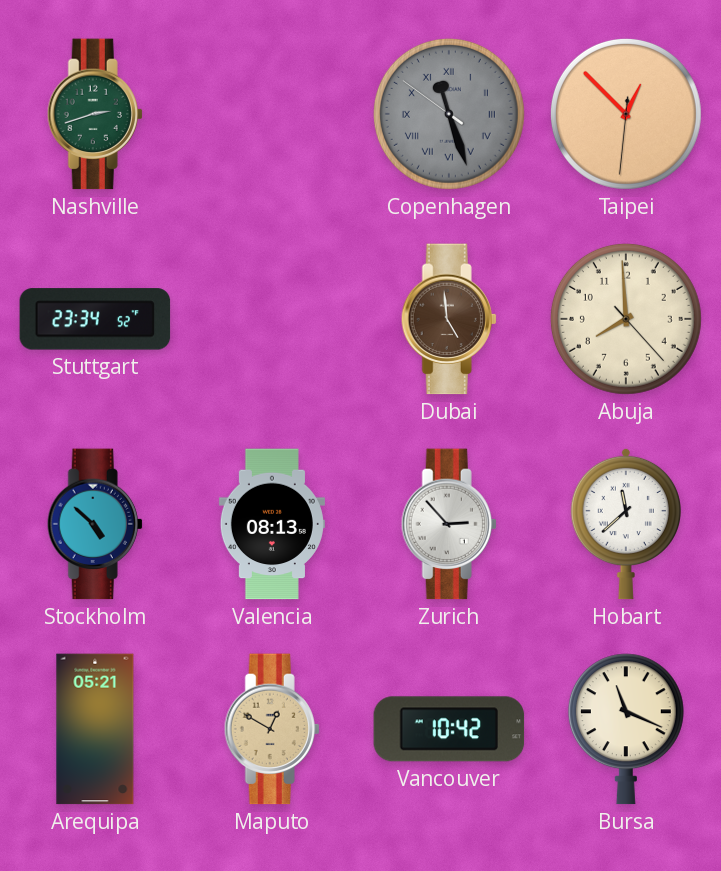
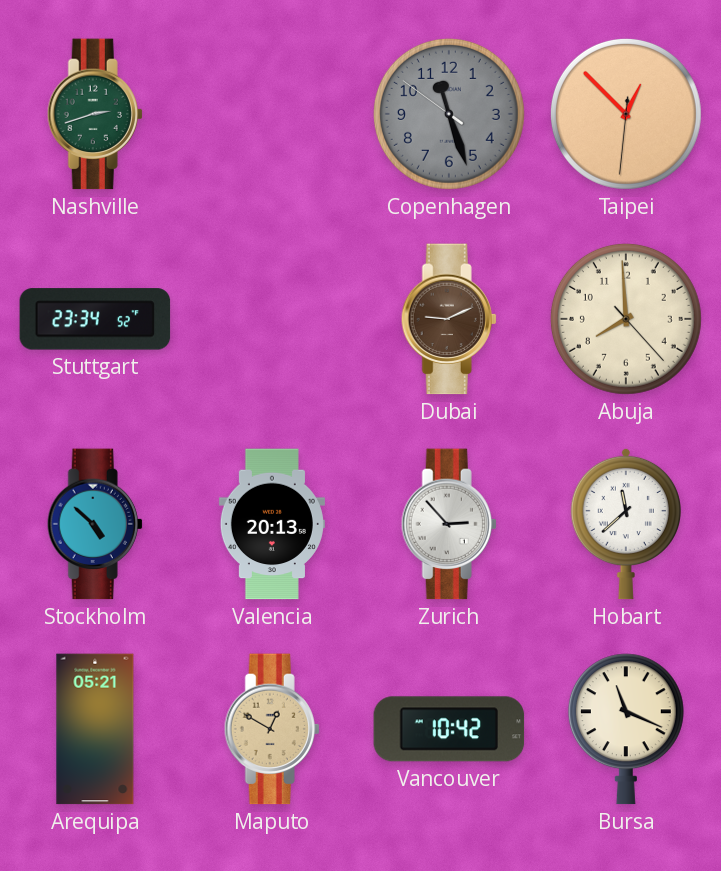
Copenhagen numerals: Roman -> Arabic (449, 114)
Dubai: 4:59 -> 9:11 (449, 319)
Valencia: 08:13 -> 20:13 (272, 524)
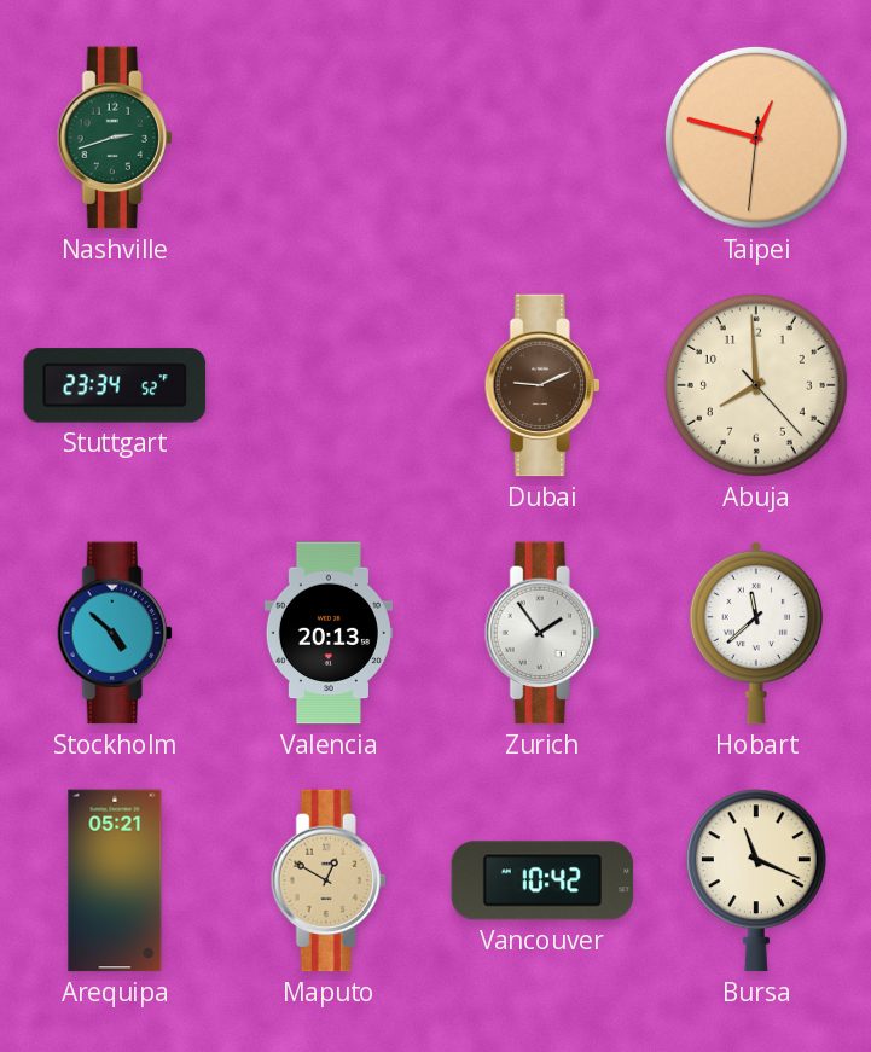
Copenhagen: 11:26 -> none (449, 114)
Taipei: 12:52 -> 12:47 (756, 138)
Zurich: 2:53 -> 1:54 (542, 633)
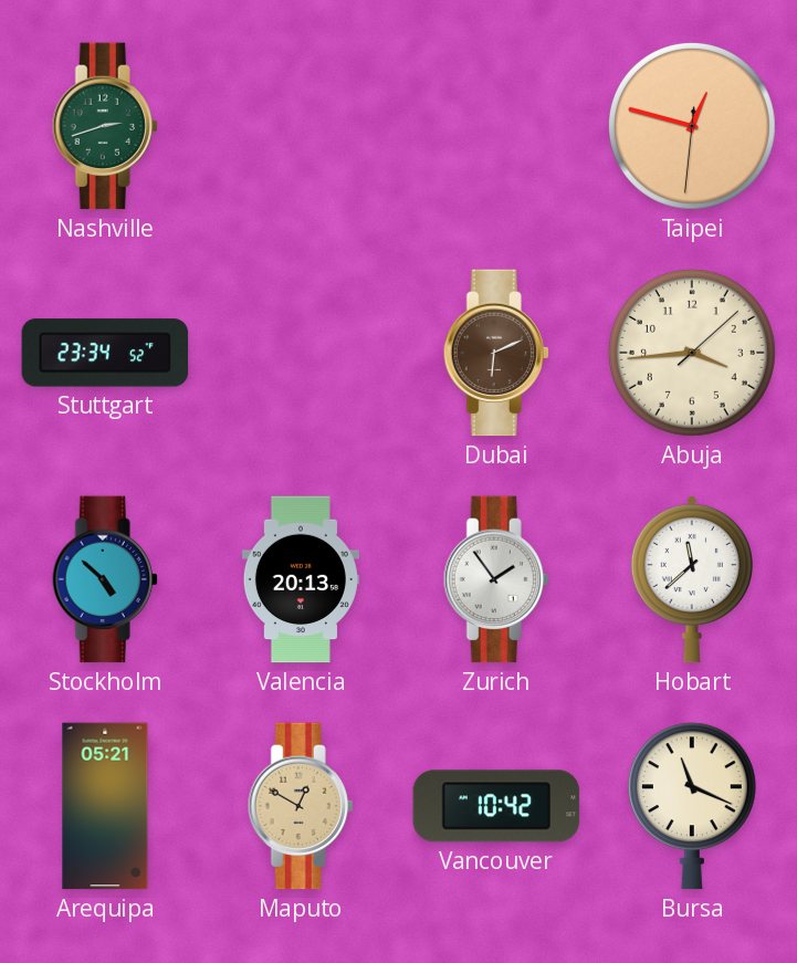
Dubai: 9:11 -> 6:11 (496, 353)
Abuja: 7:59 -> 3:44 (692, 353)
